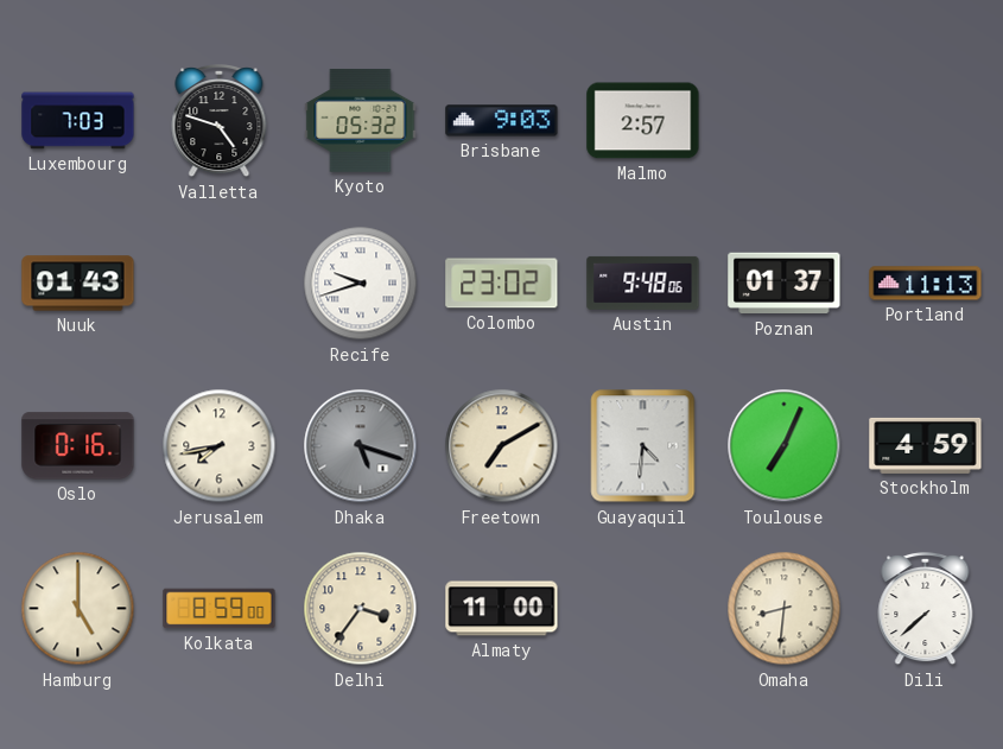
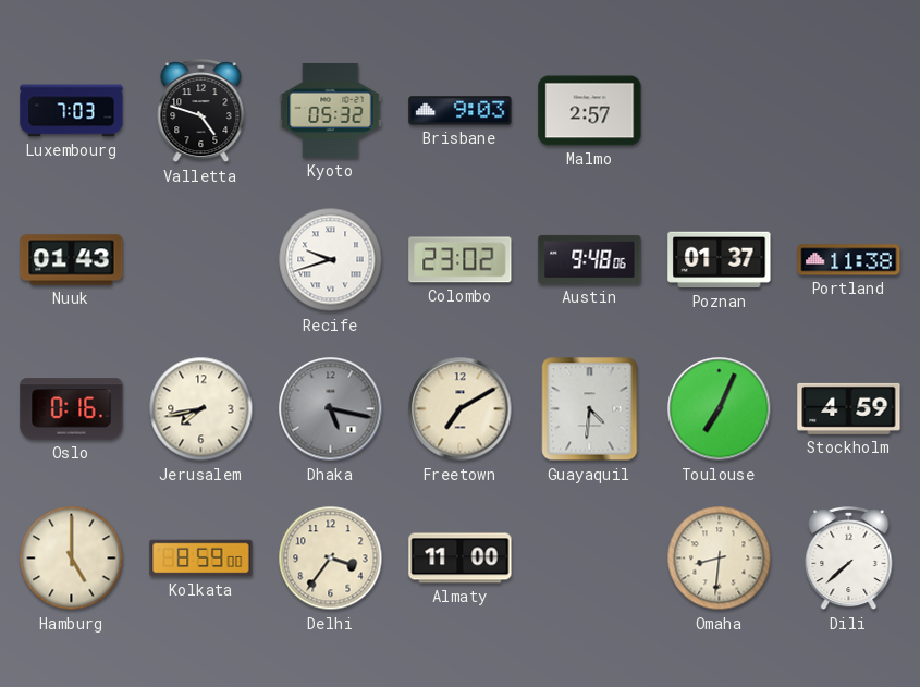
Portland: 11:13 -> 11:38 (849, 260)
Dhaka: 5:18 -> 5:17 (331, 409)
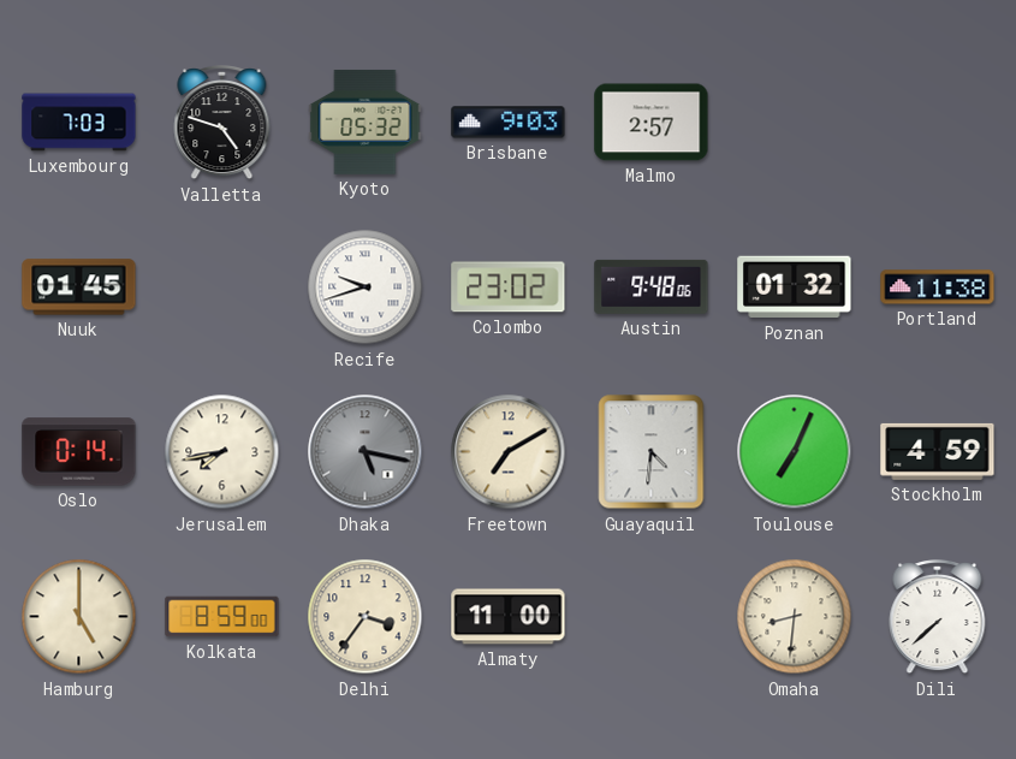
Nuuk: 01:43 -> 01:45 (79, 287)
Poznan: 01:37 -> 01:32 (795, 287)
Oslo: 0:16 -> 0:14 (79, 452)
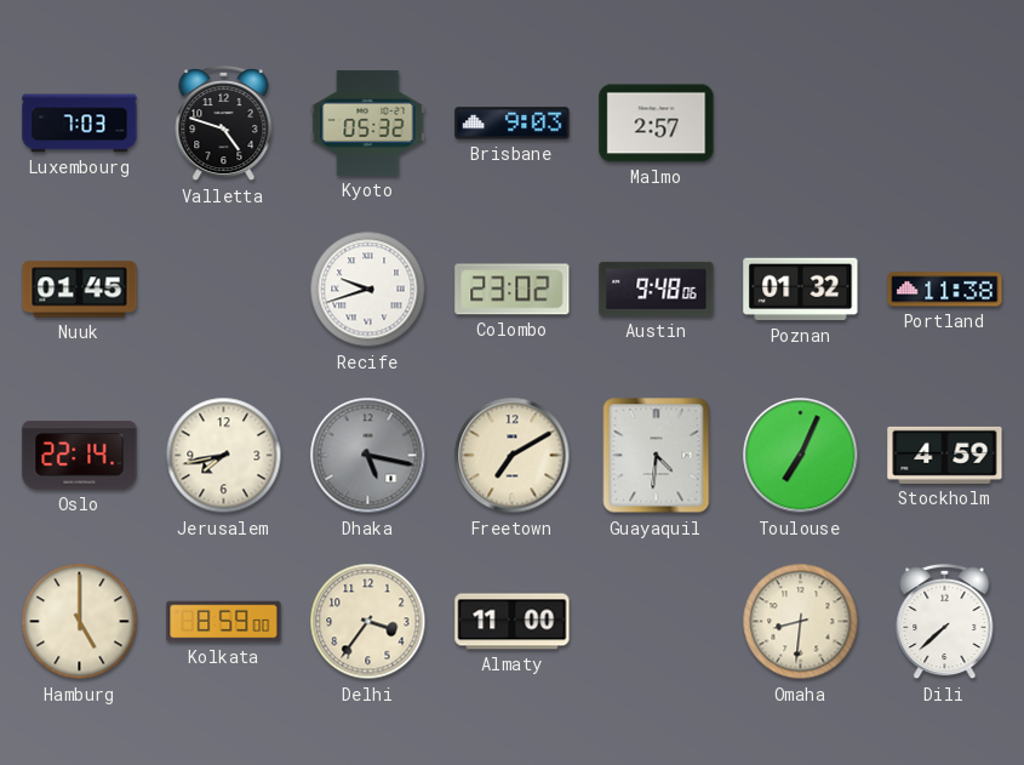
Oslo: 0:14 -> 22:14 (80, 456)
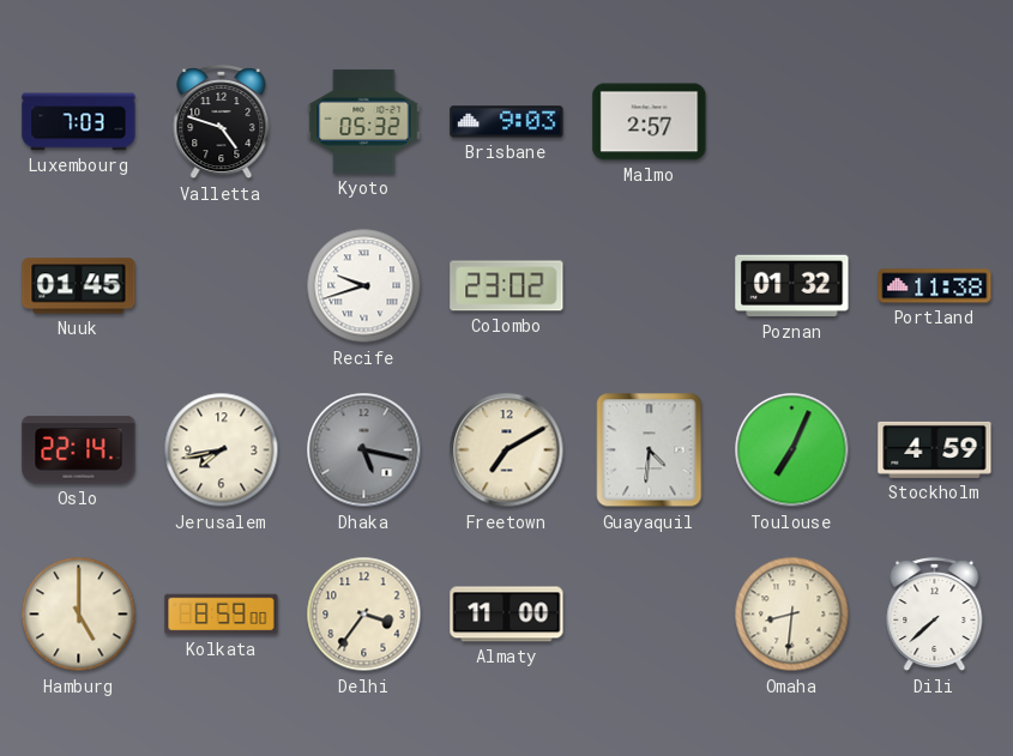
Austin: 9:48 -> none (657, 289)
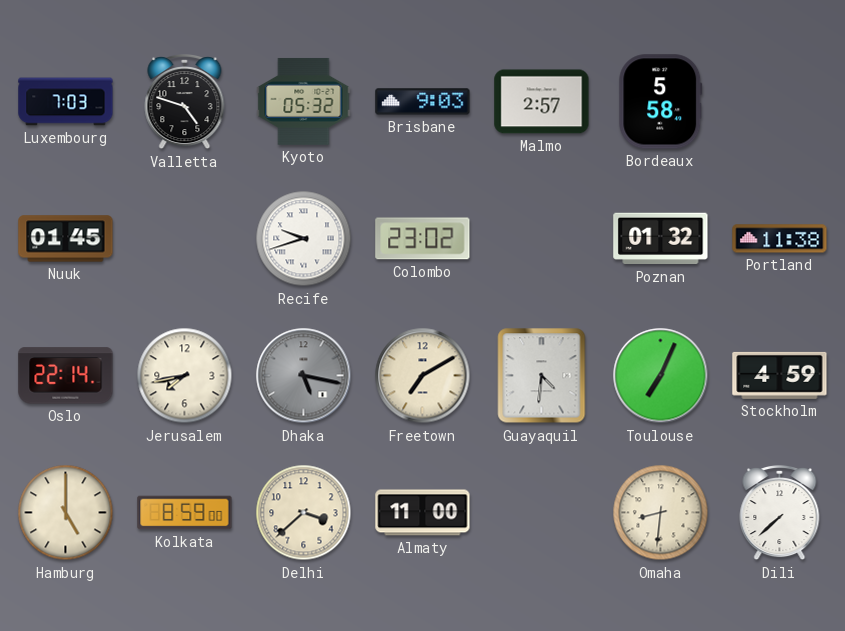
Bordeaux: none -> 5:58 (661, 102)
Delhi: 3:36 -> 3:38 (304, 513)
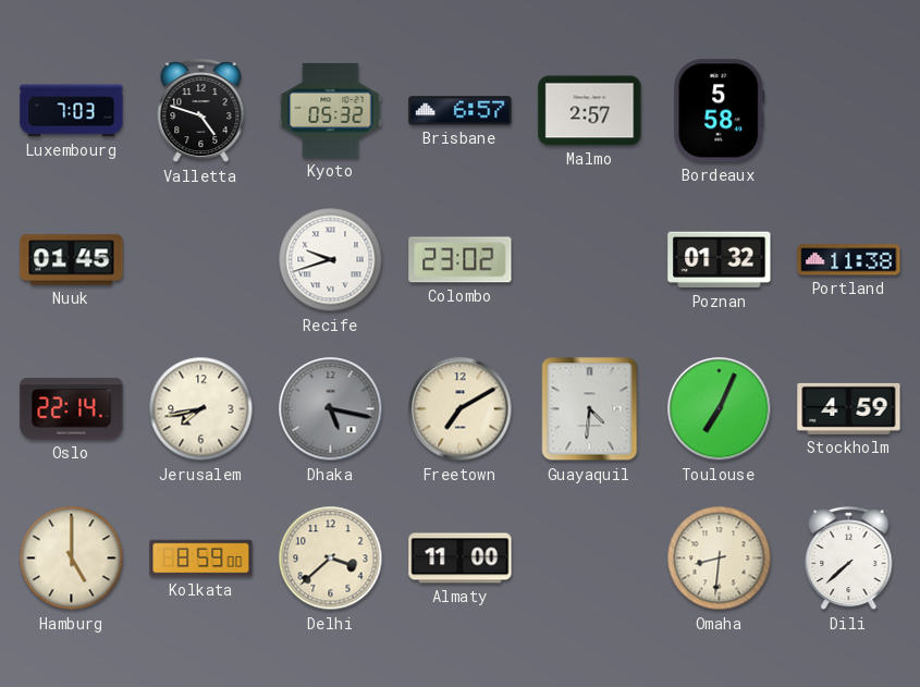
Brisbane: 9:03 -> 6:57 (461, 111)
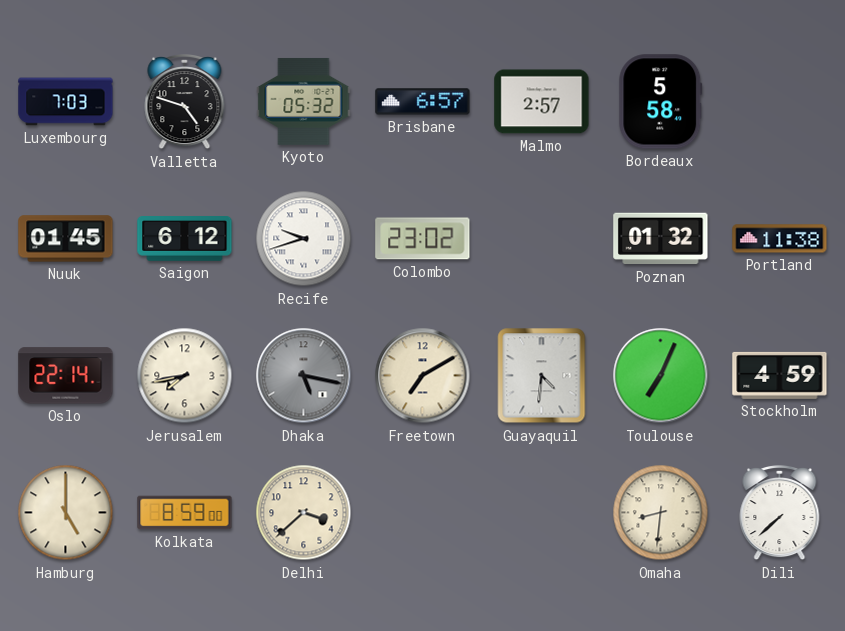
Saigon: none -> 6:12 (185, 239)
Almaty: 11:00 -> none (461, 559)
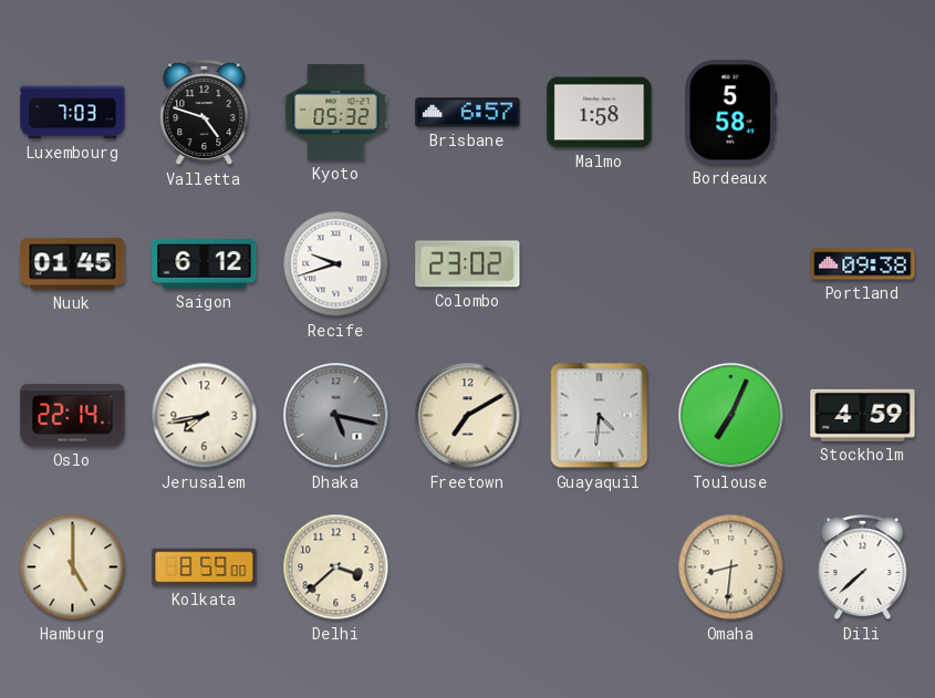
Malmo: 2:57 -> 1:58 (600, 113)
Poznan: 01:32 -> none (661, 239)
Portland: 11:38 -> 09:38 (863, 264)
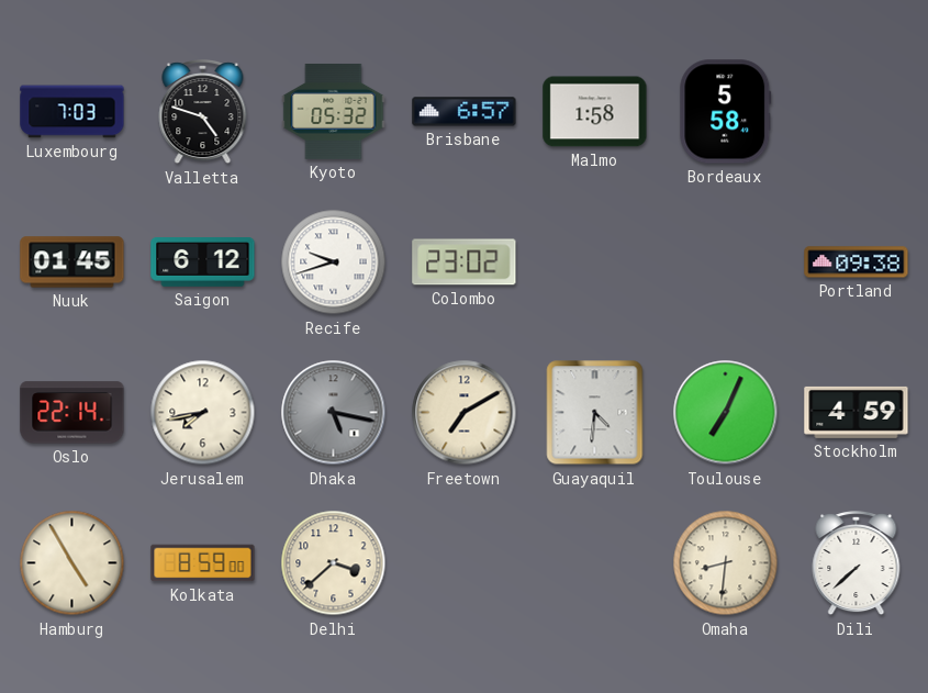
Hamburg: 5:00 -> 4:55 (72, 563)
